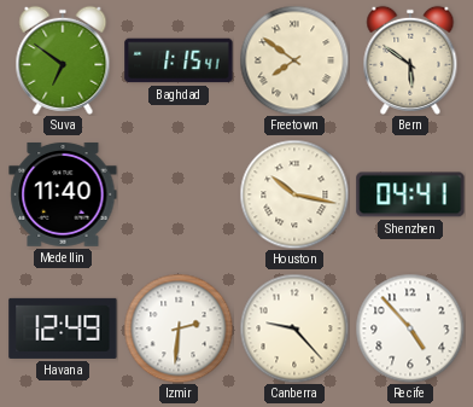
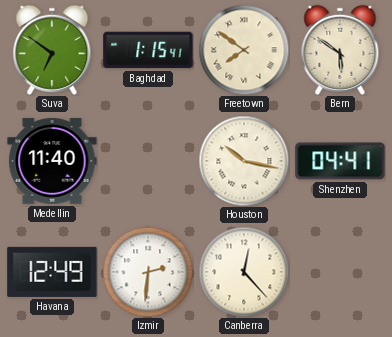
Canberra: 9:23 -> 12:23 (244, 272)
Recife: 4:53 -> none (410, 328)
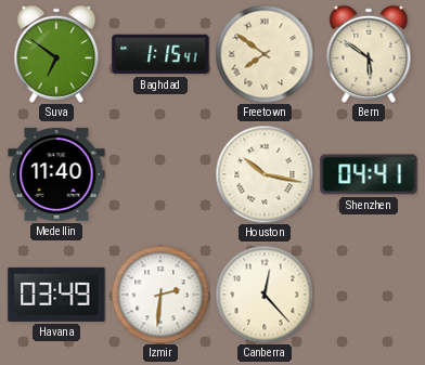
Havana: 12:49 -> 03:49 (56, 295)
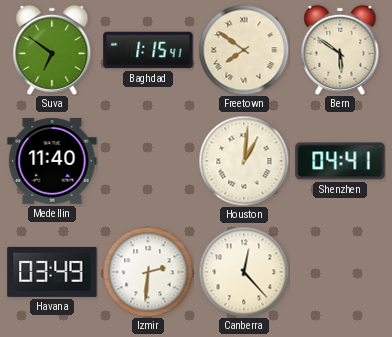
Houston: 10:17 -> 1:01 (244, 161)
